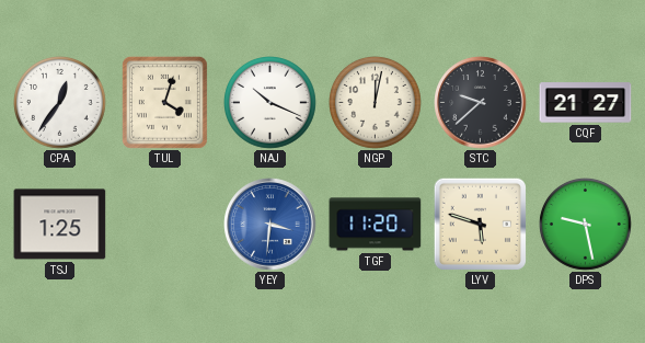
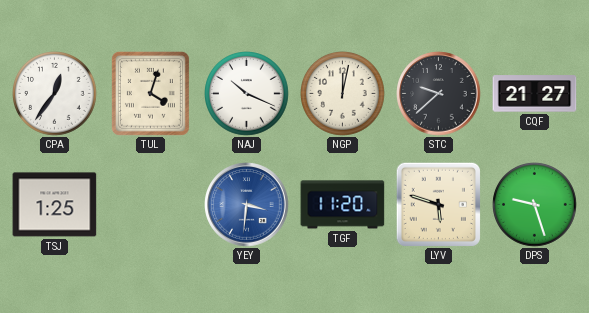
DPS: 9:28 -> 9:27 (535, 205)
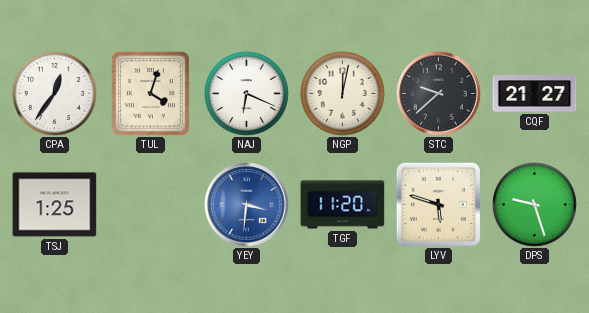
NAJ: 10:19 -> 6:19 (247, 94)
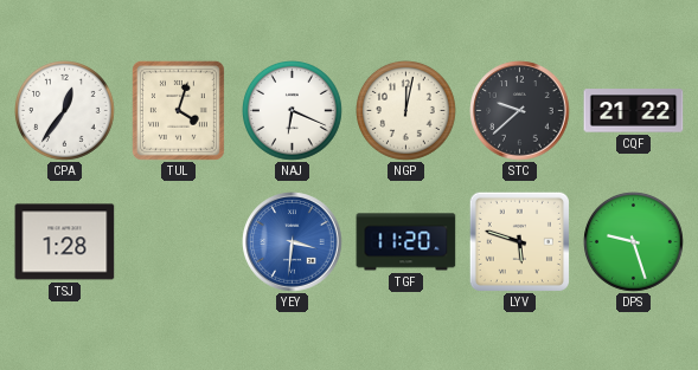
CQF: 21:27 -> 21:22 (634, 111)
TSJ: 1:25 -> 1:28 (65, 242)
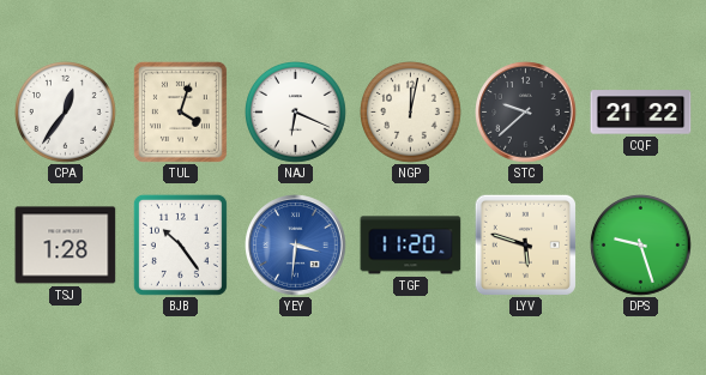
BJB: none -> 10:24 (180, 244)
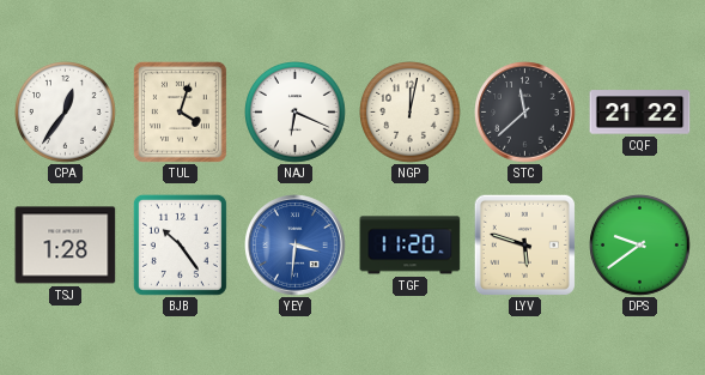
STC: 9:38 -> 11:38 (525, 113)
DPS: 9:27 -> 9:39 (640, 246)
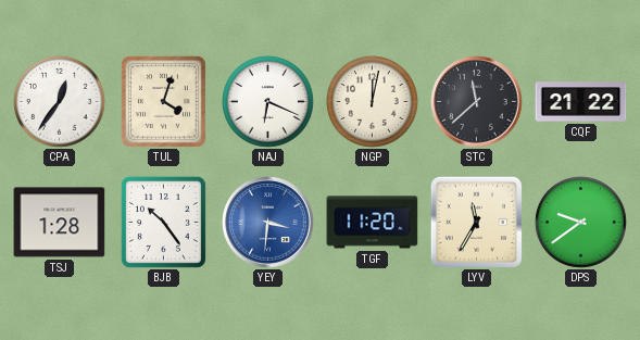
LYV: 5:48 -> 11:35 (476, 222)
